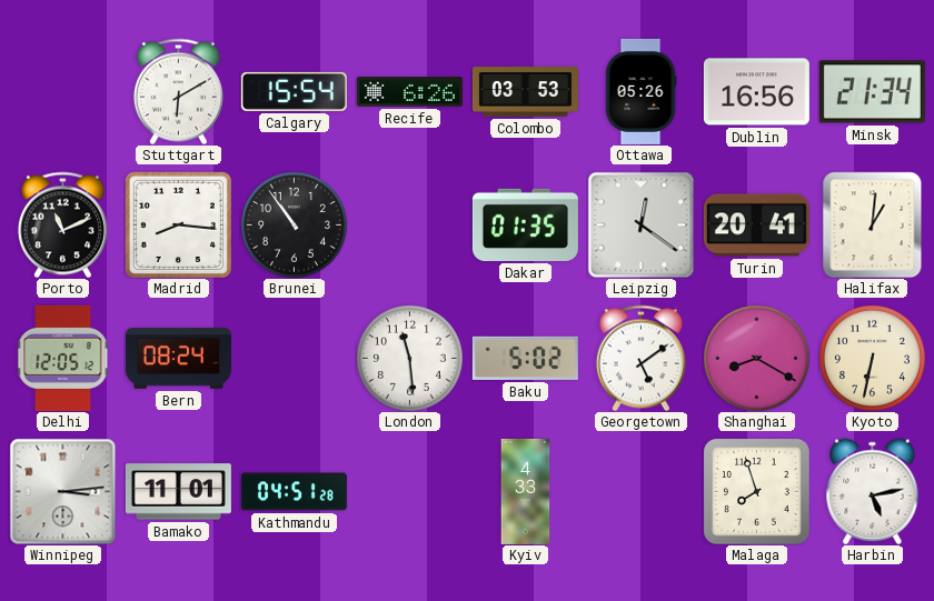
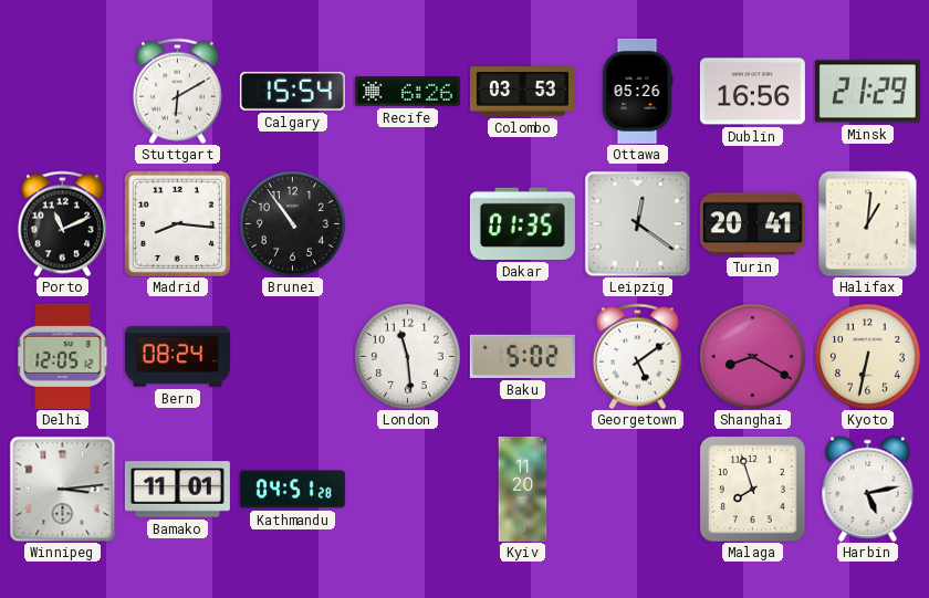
Minsk: 21:34 -> 21:29 (867, 92)
Kyiv: 4:33 -> 11:20 (523, 489)
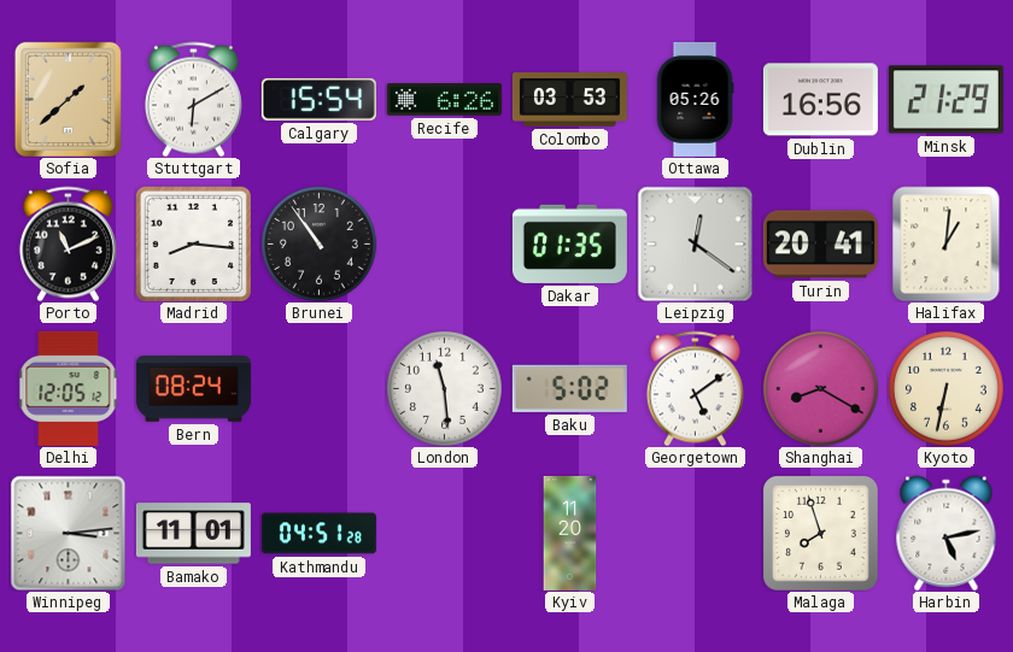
Sofia: none -> 1:38 (68, 99)
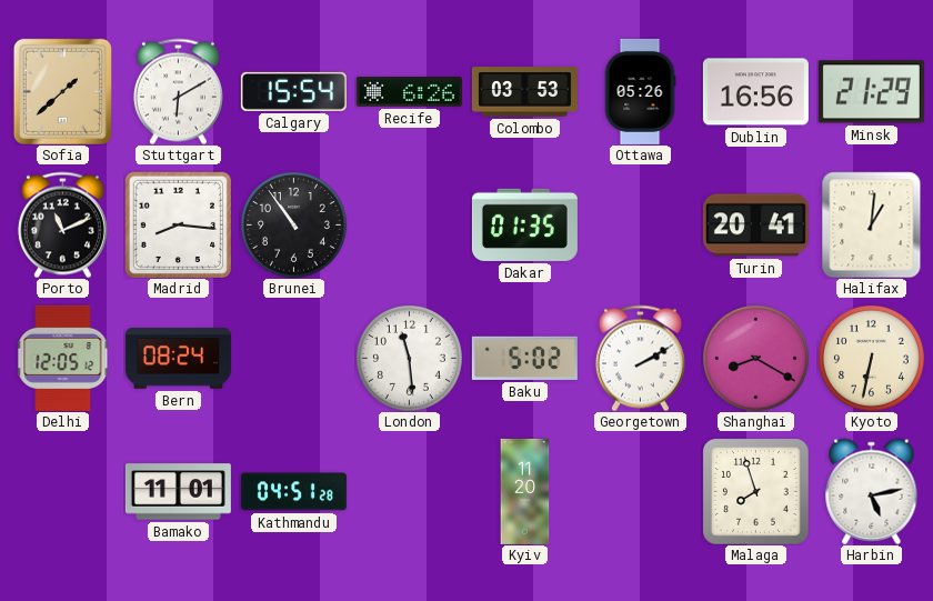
Leipzig: 12:21 -> none (695, 243)
Georgetown: 5:09 -> 2:10 (640, 358)
Winnipeg: 3:14 -> none (68, 533)
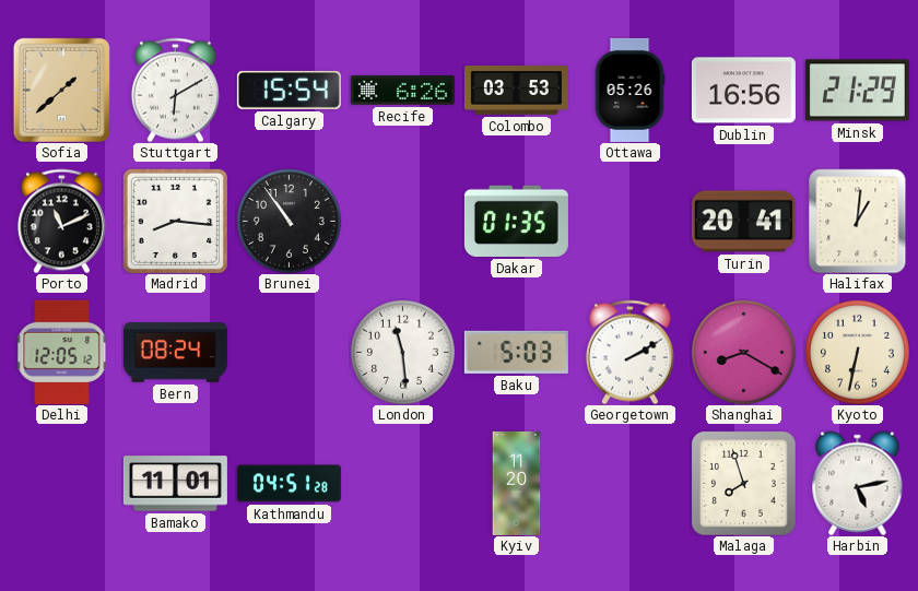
Baku: 5:02 -> 5:03 (516, 352)
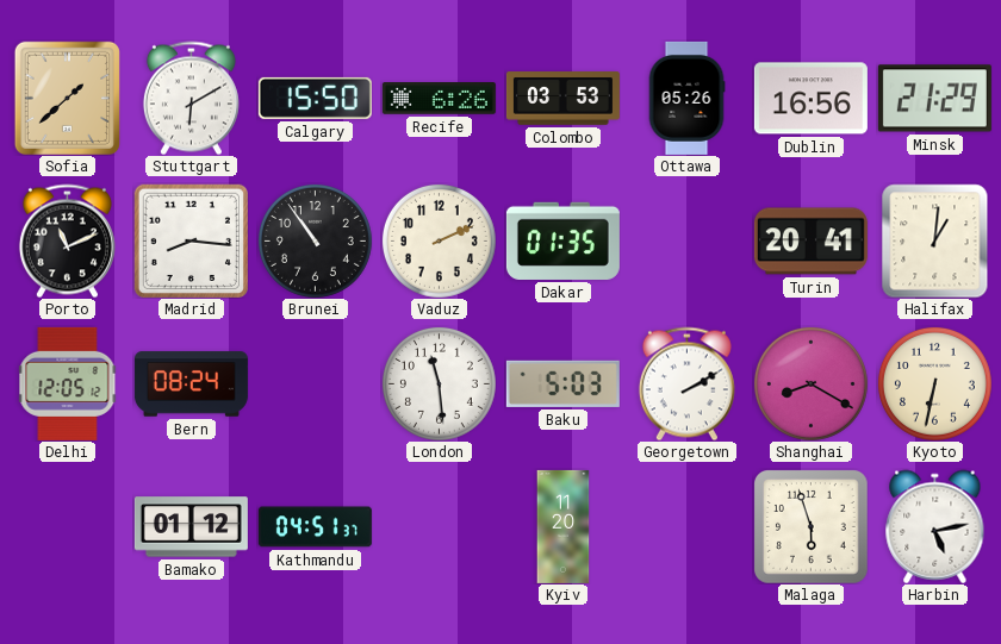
Calgary: 15:54 -> 15:50 (315, 98)
Vaduz: none -> 2:11 (439, 240)
Bamako: 11:01 -> 01:12 (191, 527)
Kathmandu: 04:51:28 -> 04:51:37 (315, 527)
Malaga: 7:57 -> 5:57 (812, 527)
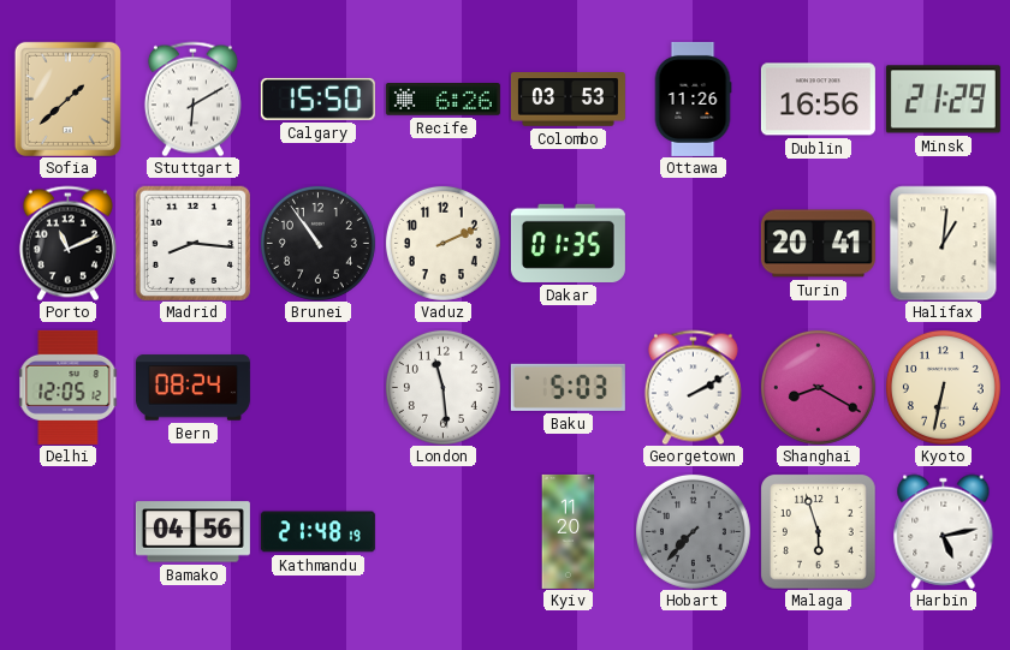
Ottawa: 05:26 -> 11:26 (693, 99)
Bamako: 01:12 -> 04:56 (192, 532)
Kathmandu: 04:51 -> 21:48 (317, 532)
Hobart: none -> 7:37 (693, 531)
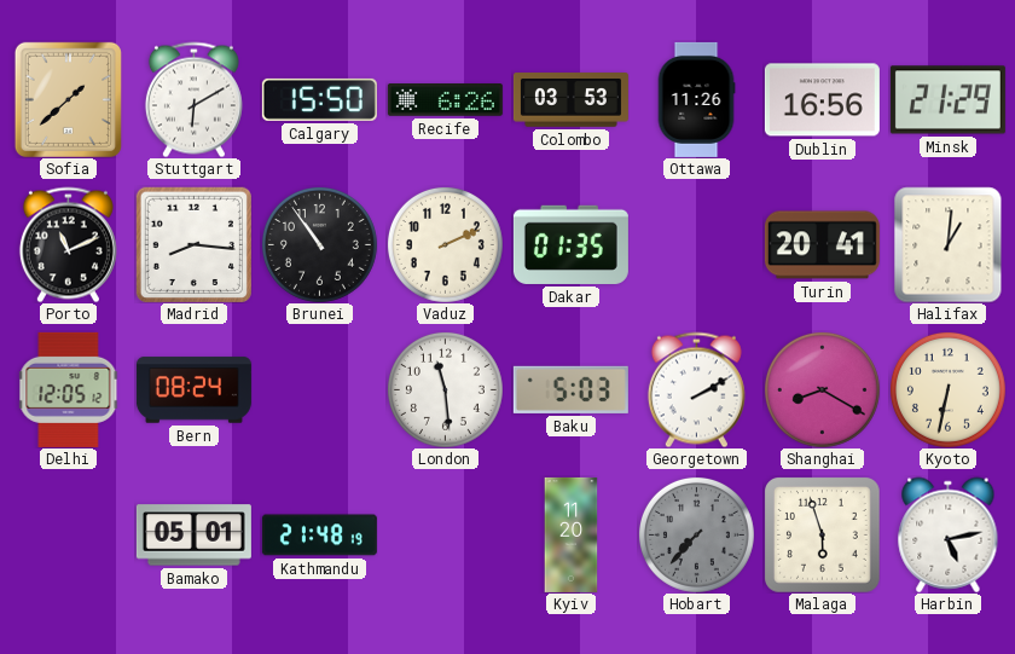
Bamako: 04:56 -> 05:01 (193, 536)
